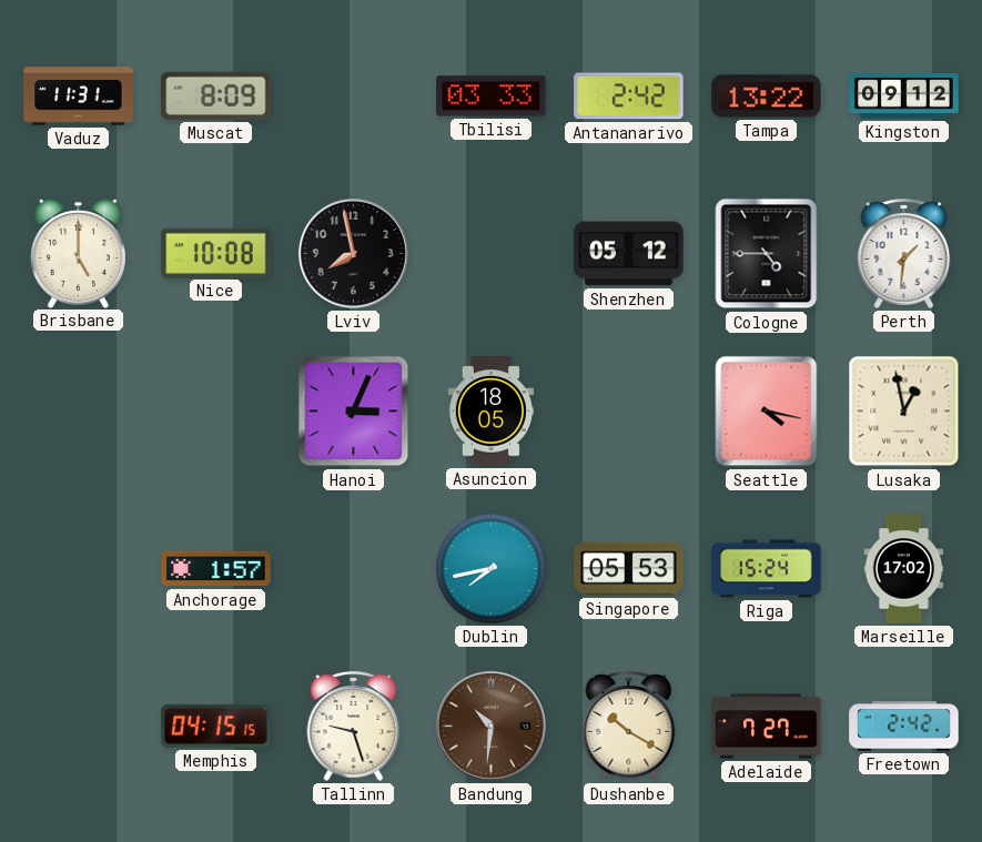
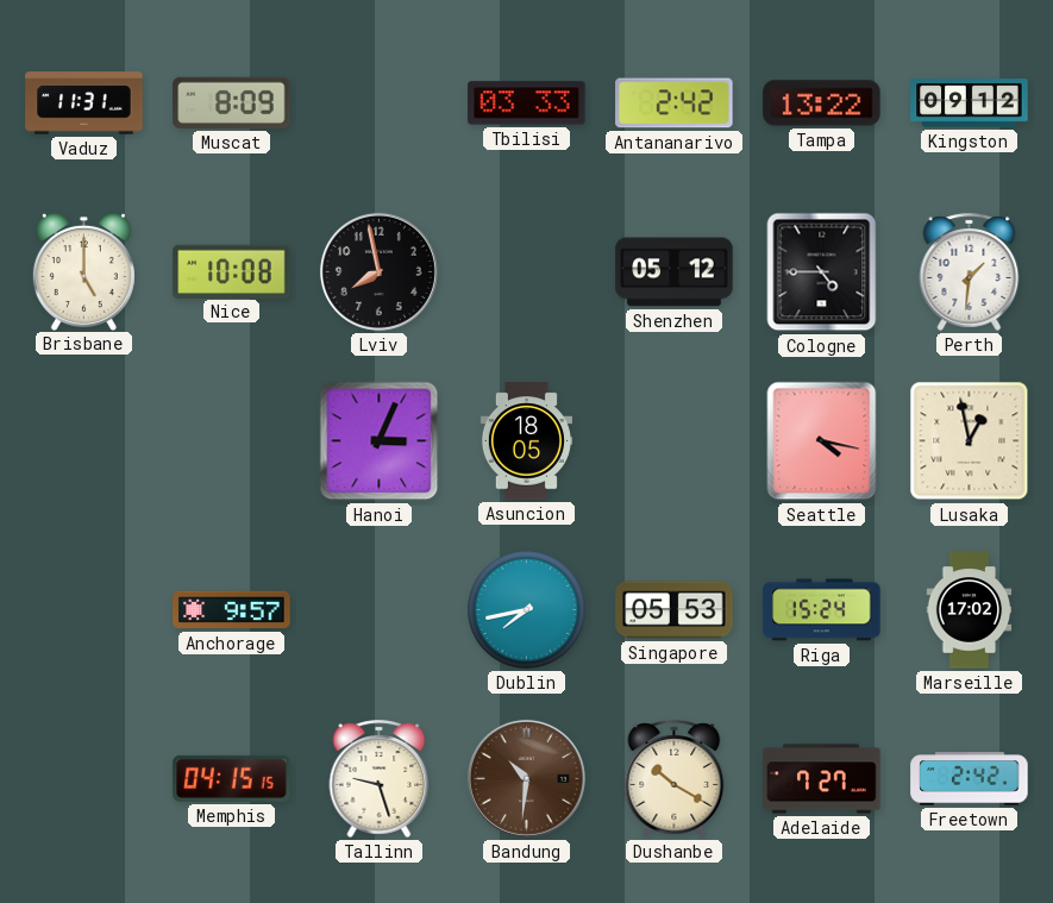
Anchorage: 1:57 -> 9:57 (232, 610)
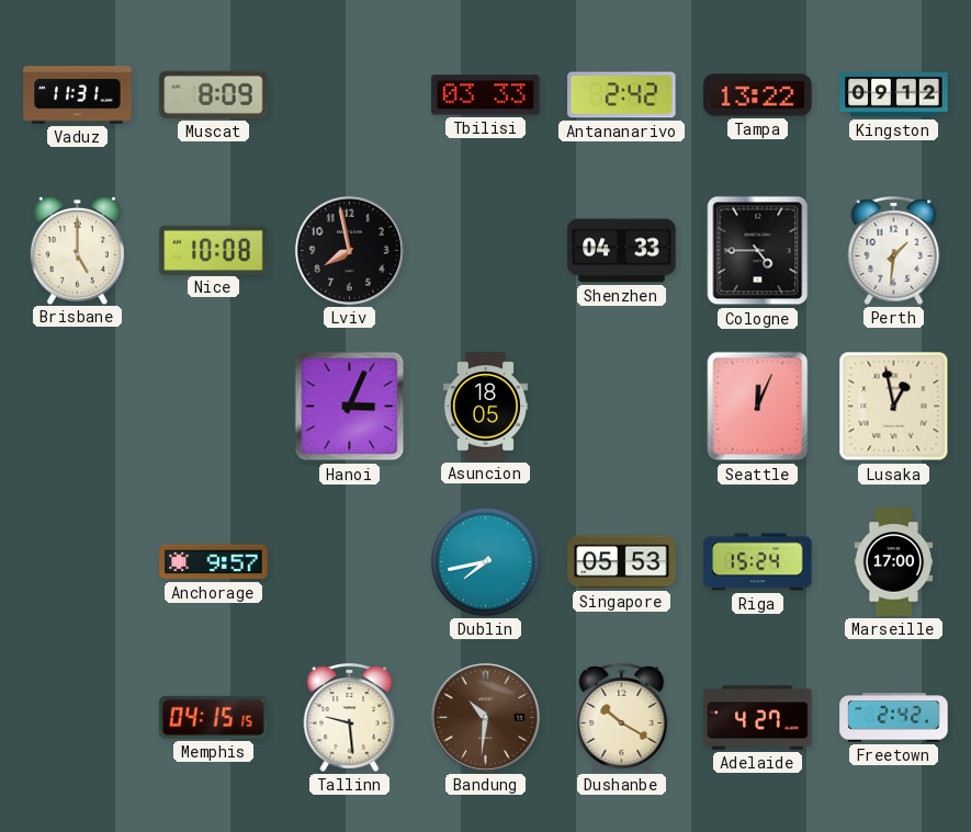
Shenzhen: 05:12 -> 04:33 (622, 251)
Seattle: 4:17 -> 12:04 (758, 407)
Marseille: 17:02 -> 17:00 (894, 562)
Tallinn: 9:27 -> 9:29 (350, 717)
Adelaide: 7:27 -> 4:27 (758, 718)
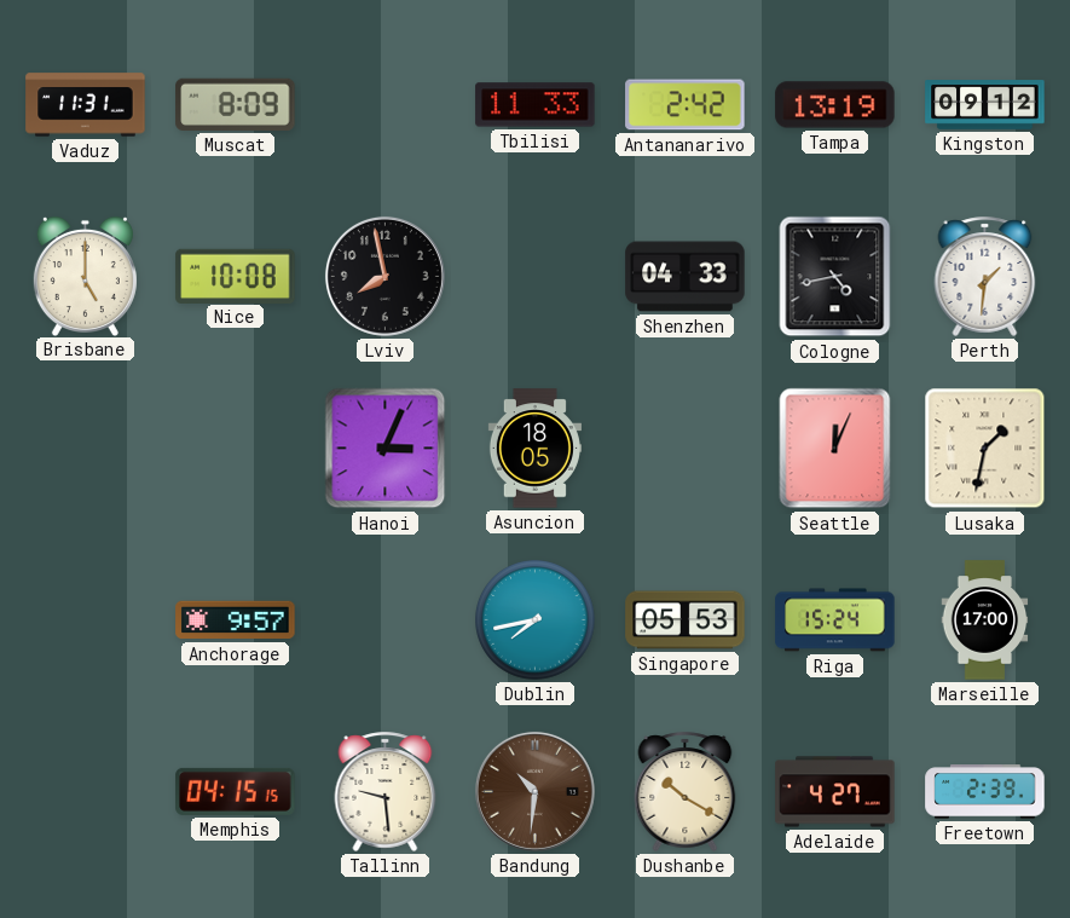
Tbilisi: 03:33 -> 11:33 (536, 105)
Tampa: 13:22 -> 13:19 (835, 105)
Cologne: 4:45 -> 4:43 (835, 277)
Lusaka: 12:58 -> 1:32 (985, 449)
Freetown: 2:42 -> 2:39 (985, 792)
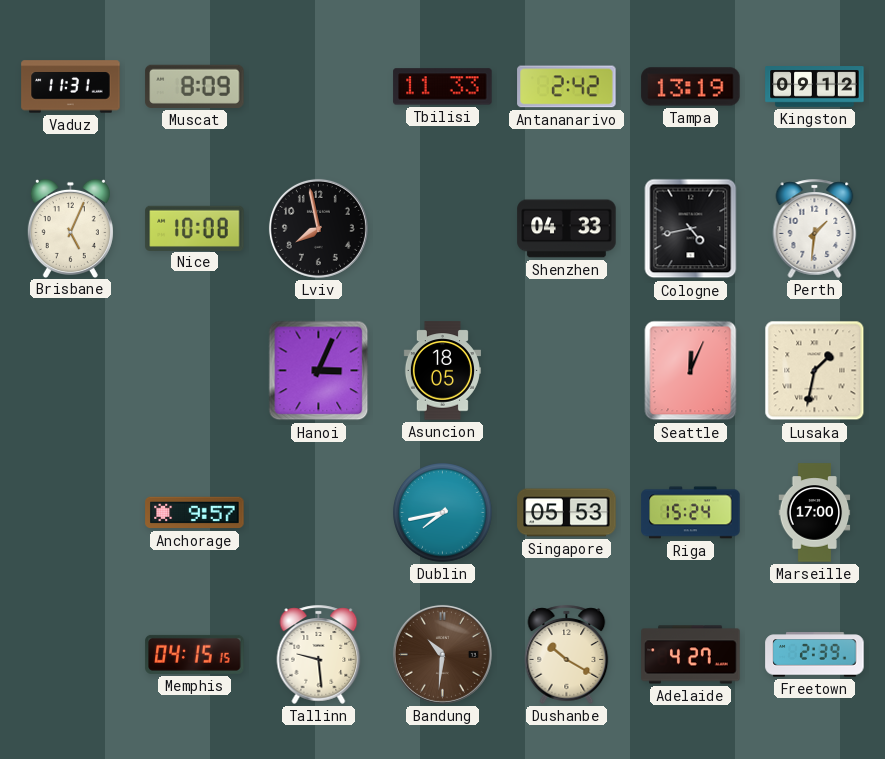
Brisbane: 5:00 -> 5:04 (70, 228)
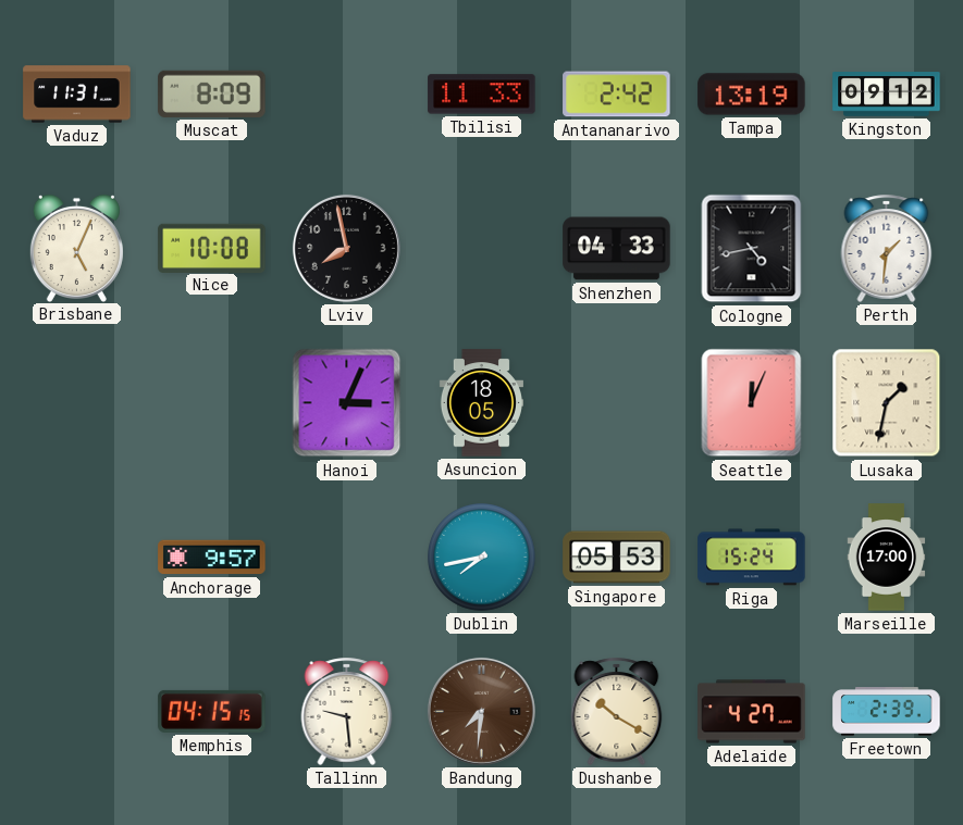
Bandung: 10:31 -> 7:31 (481, 711)
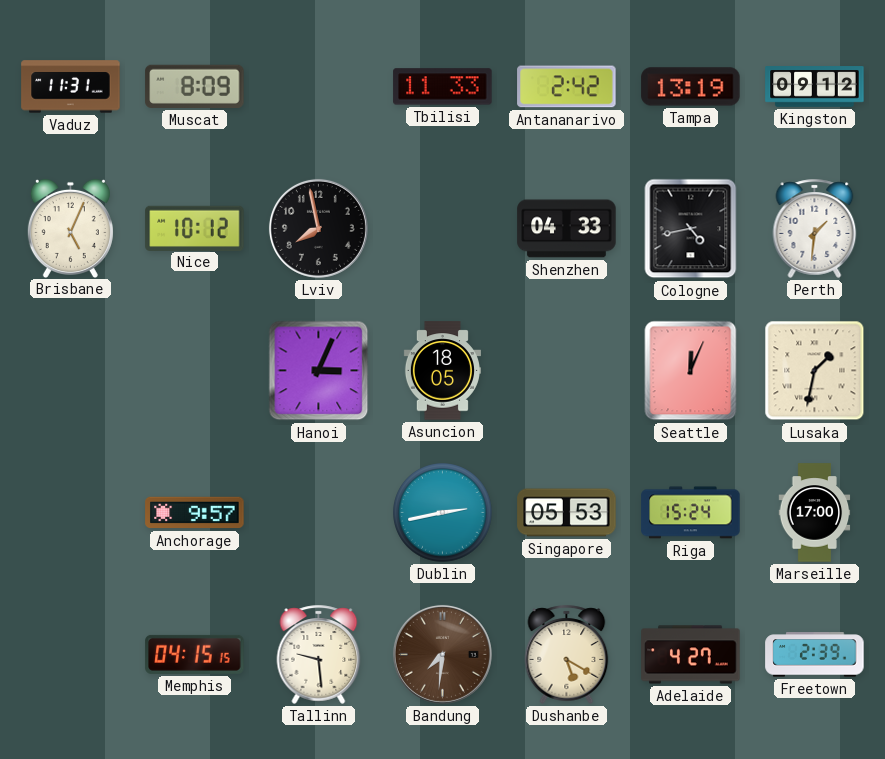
Nice: 10:08 -> 10:12 (195, 228)
Dublin: 7:43 -> 2:43 (443, 513)
Dushanbe: 10:20 -> 5:20 (567, 654)
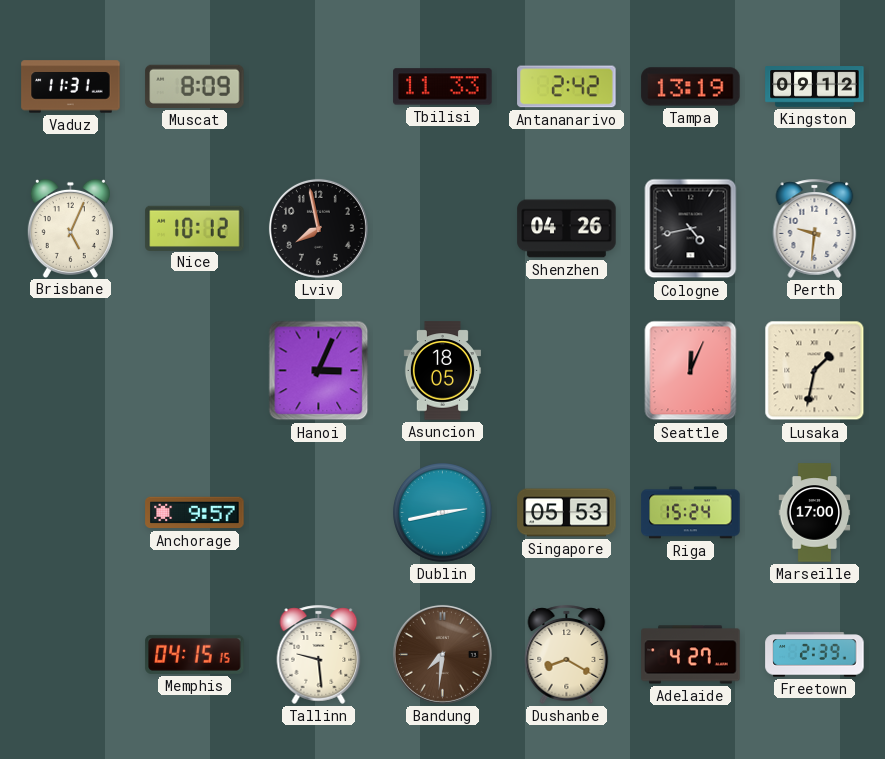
Shenzhen: 04:33 -> 04:26 (567, 229)
Perth: 1:31 -> 9:31 (815, 228)
Dushanbe: 5:20 -> 8:20 (567, 654)
